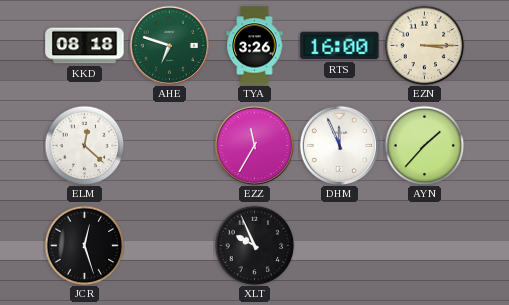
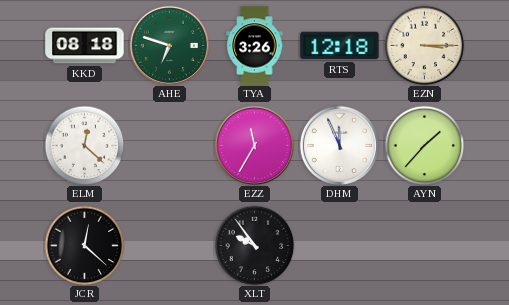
RTS: 16:00 -> 12:18 (340, 46)
JCR: 12:27 -> 12:22 (84, 245)
XLT: 9:56 -> 9:54 (254, 245)
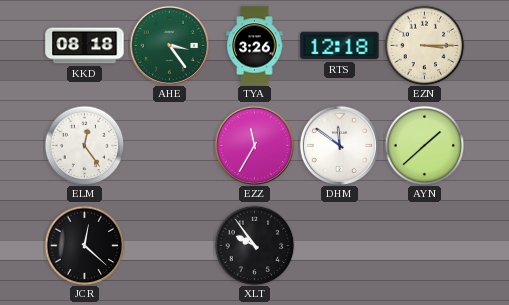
AHE: 6:48 -> 3:24 (169, 45)
ELM: 12:22 -> 12:24 (84, 145)
DHM: 11:56 -> 11:51 (339, 145)
AYN: 1:37 -> 1:38 (424, 145)
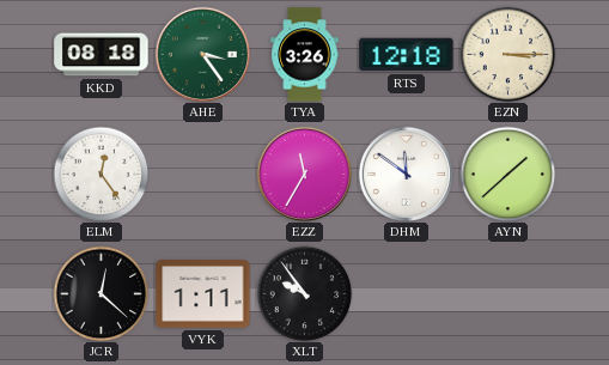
VYK: none -> 1:11 (203, 294)
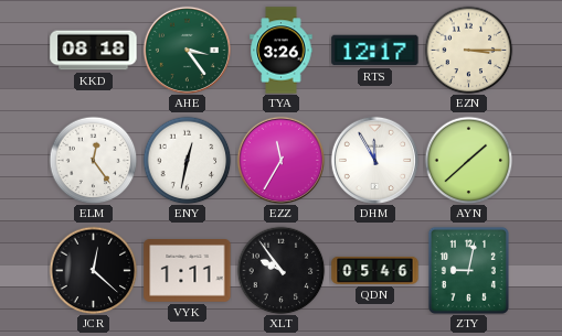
RTS: 12:18 -> 12:17 (375, 51)
ENY: none -> 12:32 (187, 160)
DHM: 11:51 -> 11:55 (374, 160)
QDN: none -> 05:46 (375, 270)
ZTY: none -> 9:02 (468, 270)
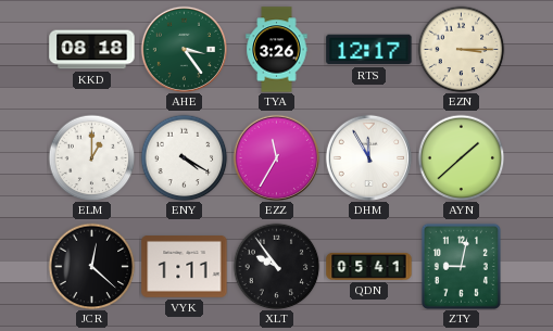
ELM: 12:24 -> 1:00 (91, 157)
ENY: 12:32 -> 4:20 (184, 157)
QDN: 05:46 -> 05:41 (369, 266)
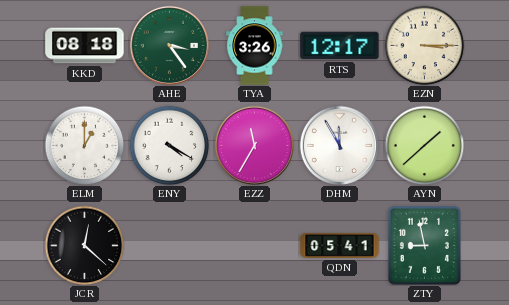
VYK: 1:11 -> none (185, 267)
XLT: 9:54 -> none (276, 266)
ZTY: 9:02 -> 8:58 (424, 245)
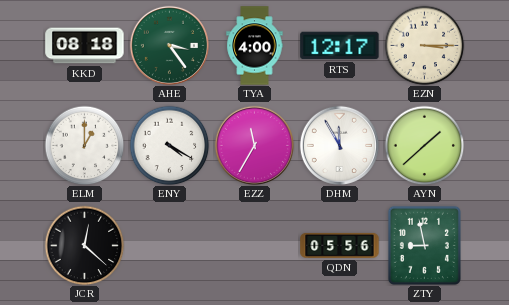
TYA: 3:26 -> 4:00 (255, 46)
QDN: 05:41 -> 05:56 (340, 245)
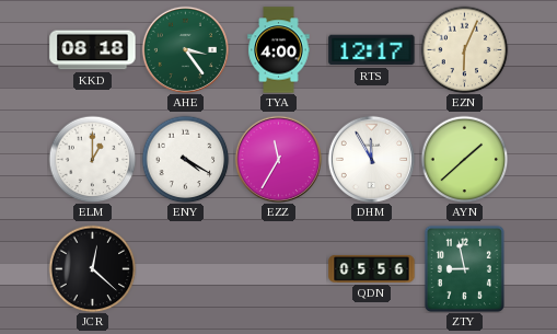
EZN: 3:15 -> 6:04 (464, 49)
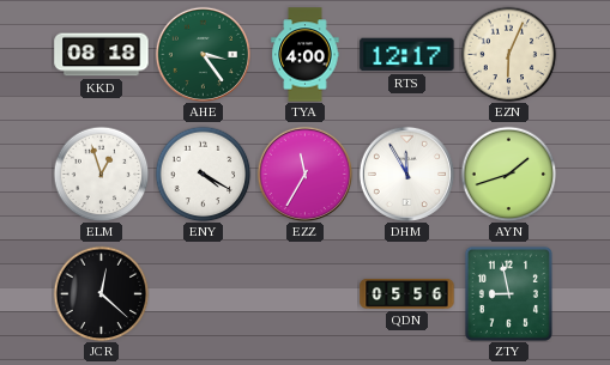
ELM: 1:00 -> 12:57 (101, 174)
AYN: 1:38 -> 1:42 (508, 174)
